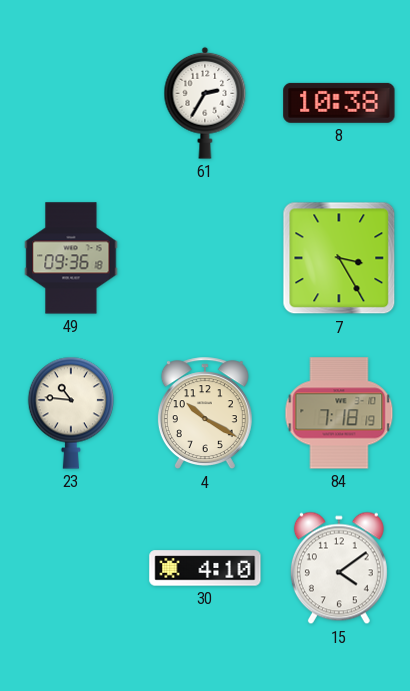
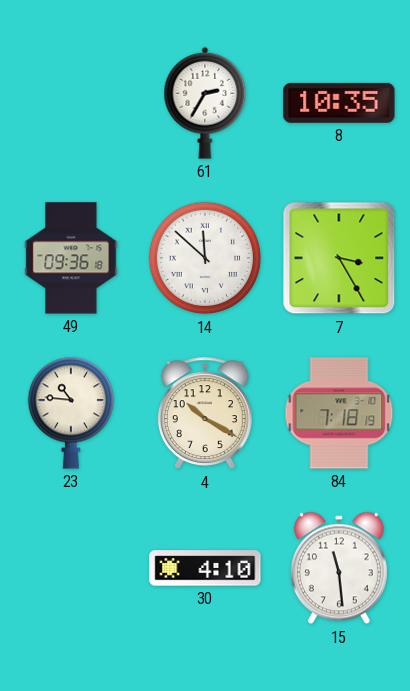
8: 10:38 -> 10:35 (339, 103)
14: none -> 11:52 (205, 258)
15: 4:09 -> 11:29 (339, 568)
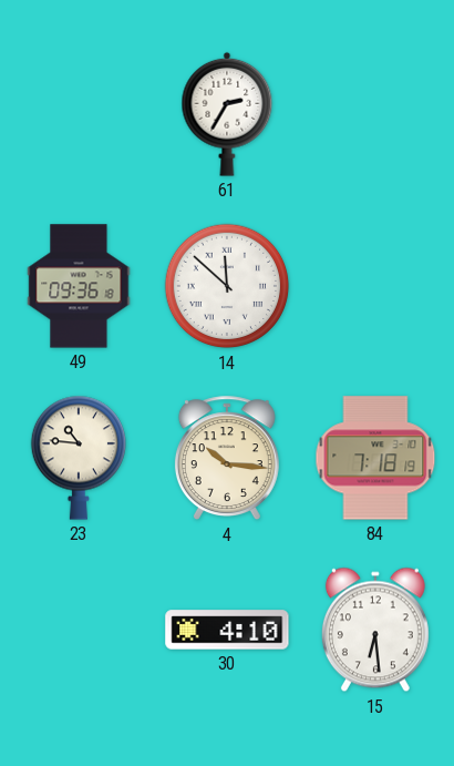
8: 10:35 -> none (339, 103)
7: 3:25 -> none (339, 258)
4: 10:20 -> 10:16 (227, 459)
15: 11:29 -> 6:29 (375, 630)
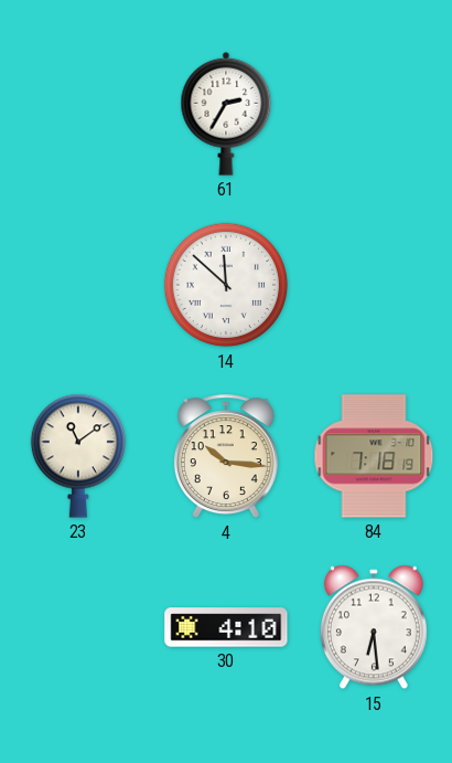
49: 09:36 -> none (79, 286)
23: 10:46 -> 11:09 (77, 456)
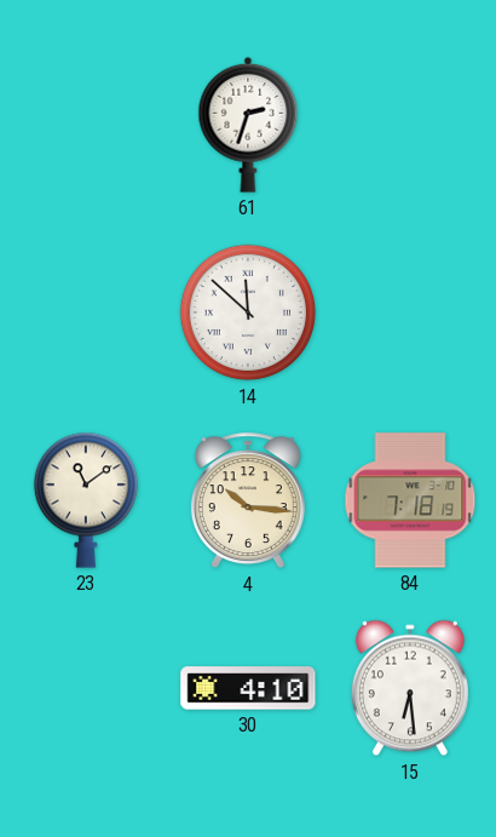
61: 2:35 -> 2:33 (248, 125)
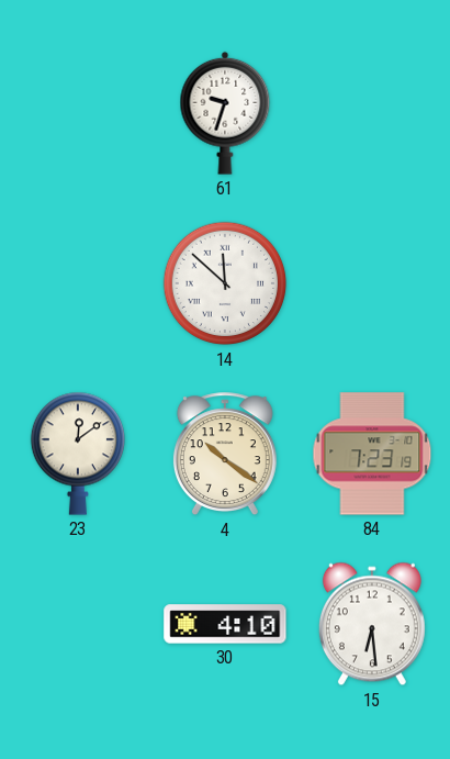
61: 2:33 -> 9:33 (225, 113)
23: 11:09 -> 12:09 (77, 454)
4: 10:16 -> 10:21 (225, 455)
84: 7:18 -> 7:23 (372, 454)
